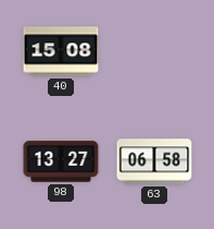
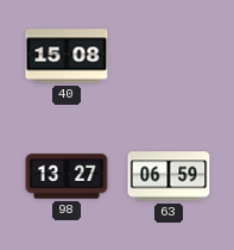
63: 06:58 -> 06:59 (169, 176)
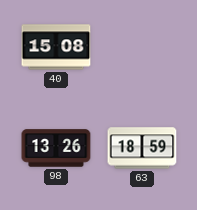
98: 13:27 -> 13:26 (56, 148)
63: 06:59 -> 18:59 (142, 148)
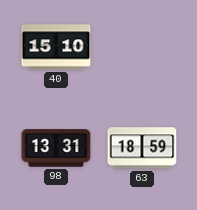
40: 15:08 -> 15:10 (56, 47)
98: 13:26 -> 13:31 (56, 148)
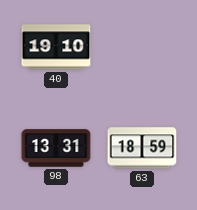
40: 15:10 -> 19:10 (56, 47)
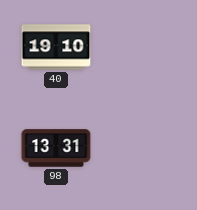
63: 18:59 -> none (142, 148)
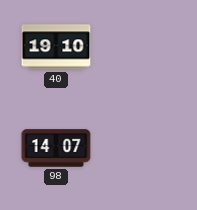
98: 13:31 -> 14:07 (56, 148)
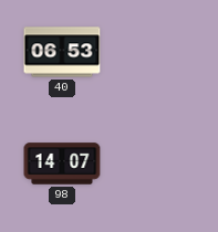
40: 19:10 -> 06:53 (62, 52)
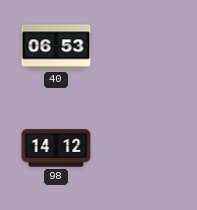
98: 14:07 -> 14:12 (56, 148)
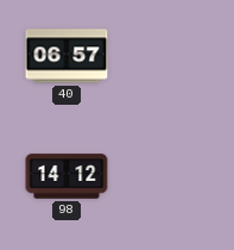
40: 06:53 -> 06:57 (67, 56)
